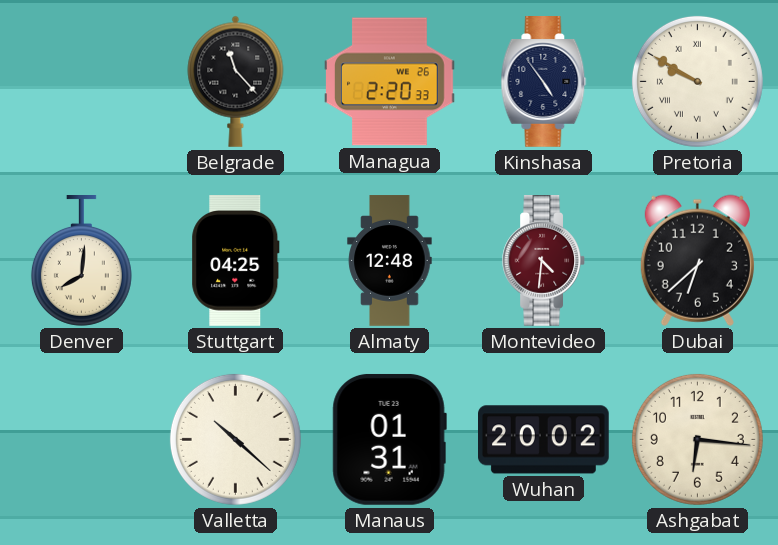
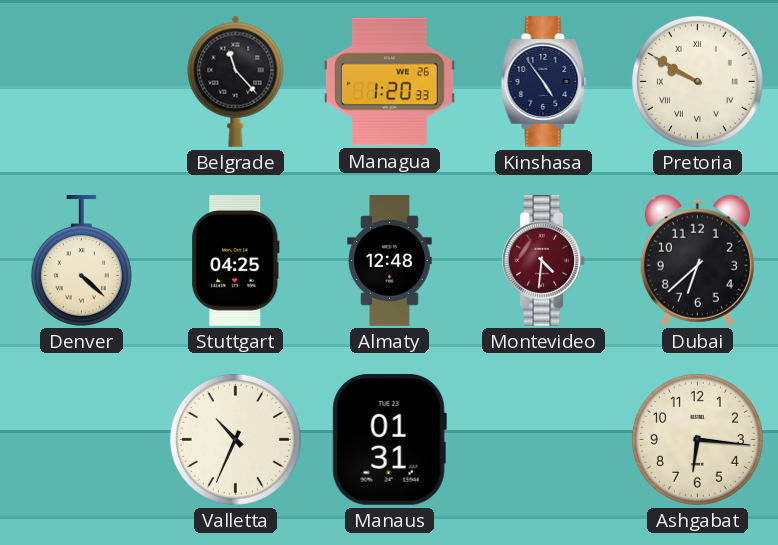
Managua: 2:20 -> 1:20 (390, 82)
Denver: 8:01 -> 4:22 (81, 261)
Valletta: 10:22 -> 10:34 (235, 439)
Wuhan: 20:02 -> none (544, 440)
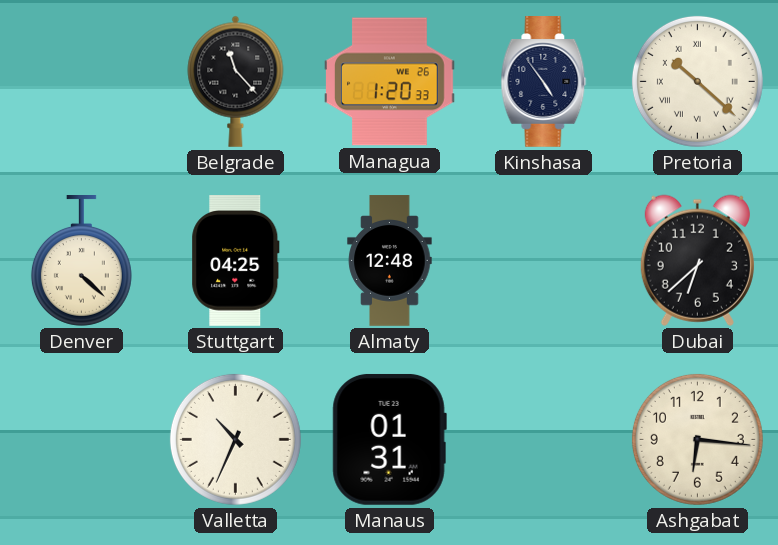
Pretoria: 9:50 -> 10:22 (697, 81)
Montevideo: 4:31 -> none (543, 261)
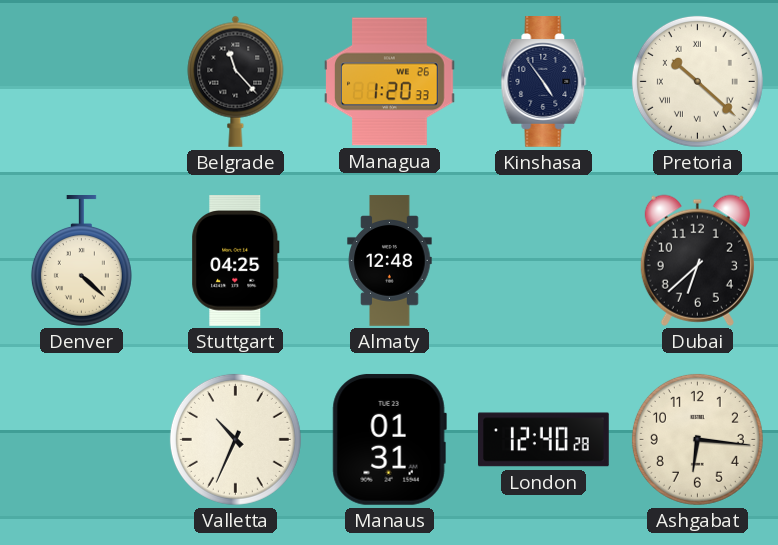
London: none -> 12:40 (544, 440)
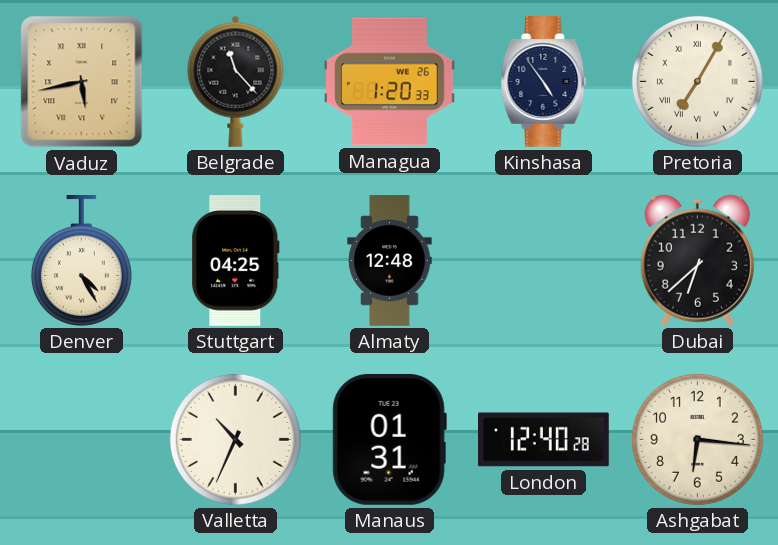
Vaduz: none -> 5:43 (82, 82)
Pretoria: 10:22 -> 7:05 (697, 81)
Denver: 4:22 -> 4:25 (81, 261)
